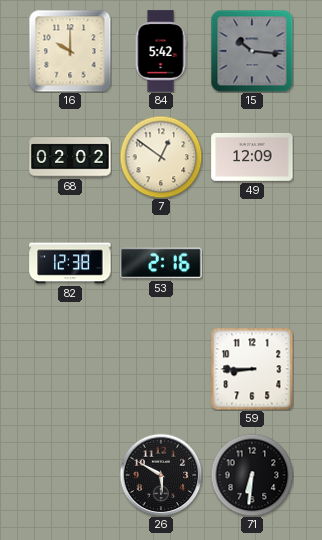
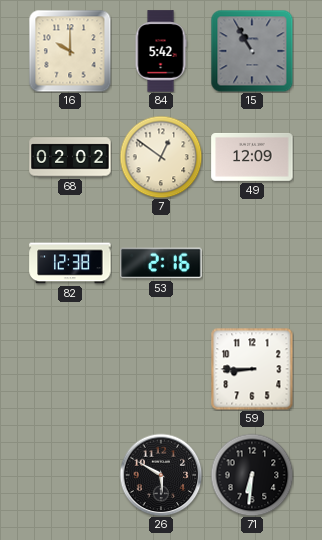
15: 10:16 -> 10:55 (252, 51)
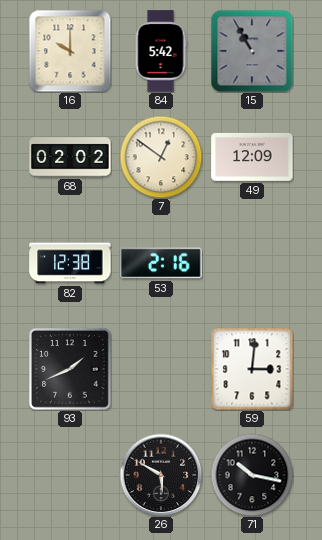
93: none -> 1:41 (71, 370)
59: 8:45 -> 3:01 (252, 369)
71: 6:31 -> 10:17 (252, 475)
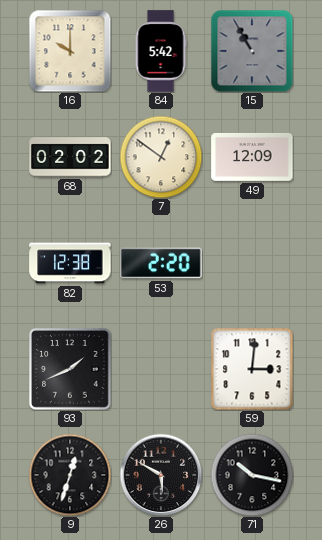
53: 2:16 -> 2:20 (161, 263)
9: none -> 12:33 (70, 475)
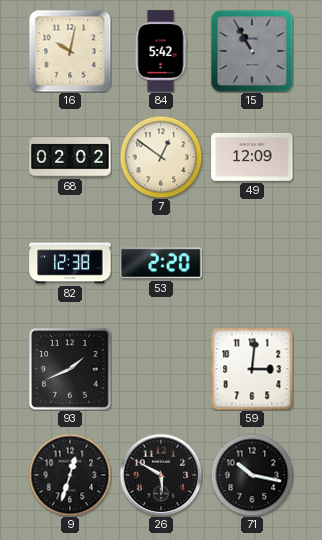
16: 10:00 -> 10:02 (70, 51)
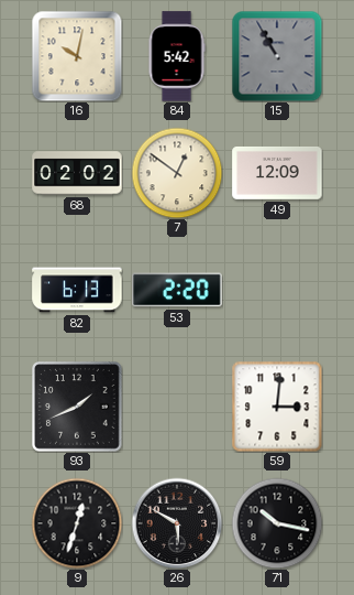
82: 12:38 -> 6:13 (77, 290)
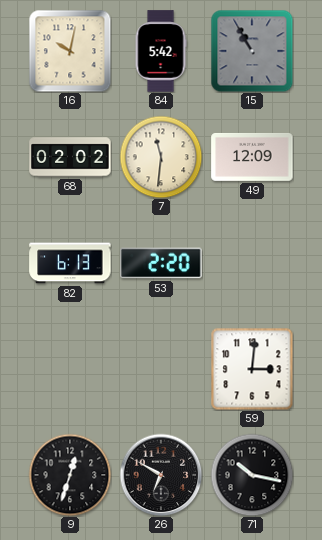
7: 12:51 -> 11:31 (161, 157)
93: 1:41 -> none (78, 408)
26: 5:50 -> 6:50 (161, 475)
